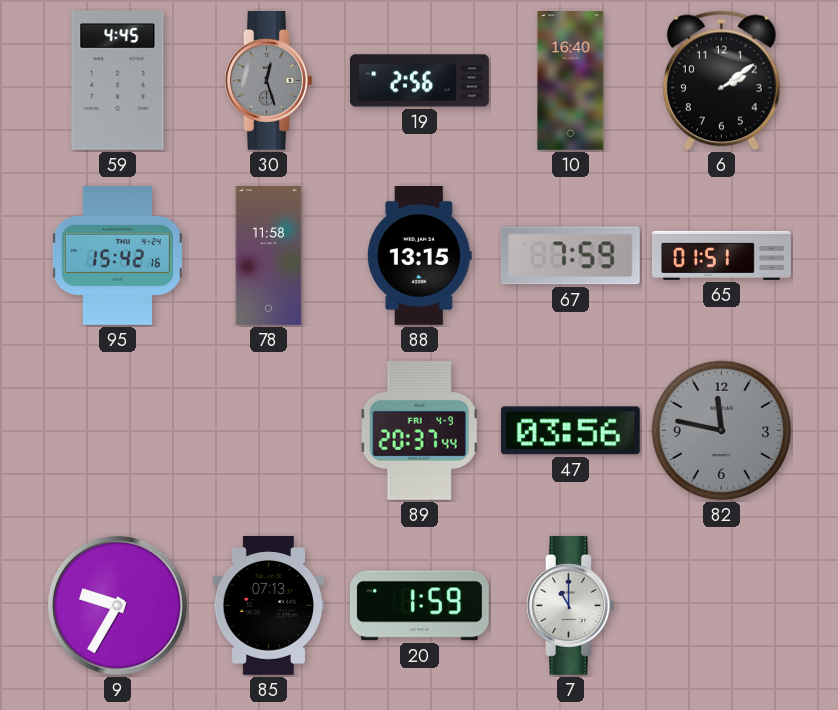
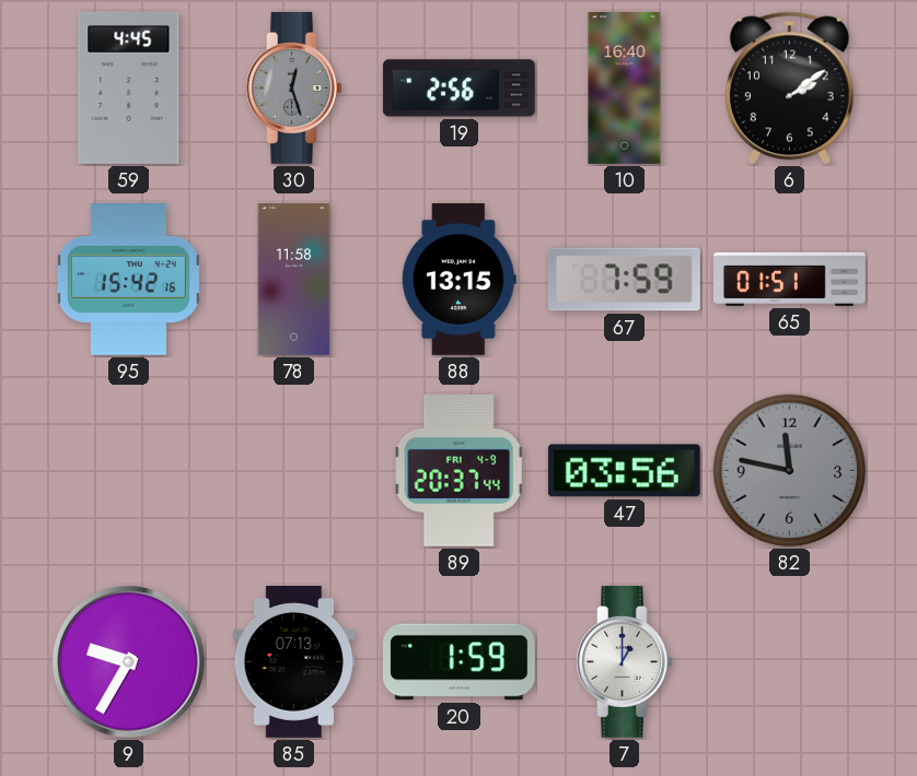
7: 11:00 -> 1:00 (625, 661)
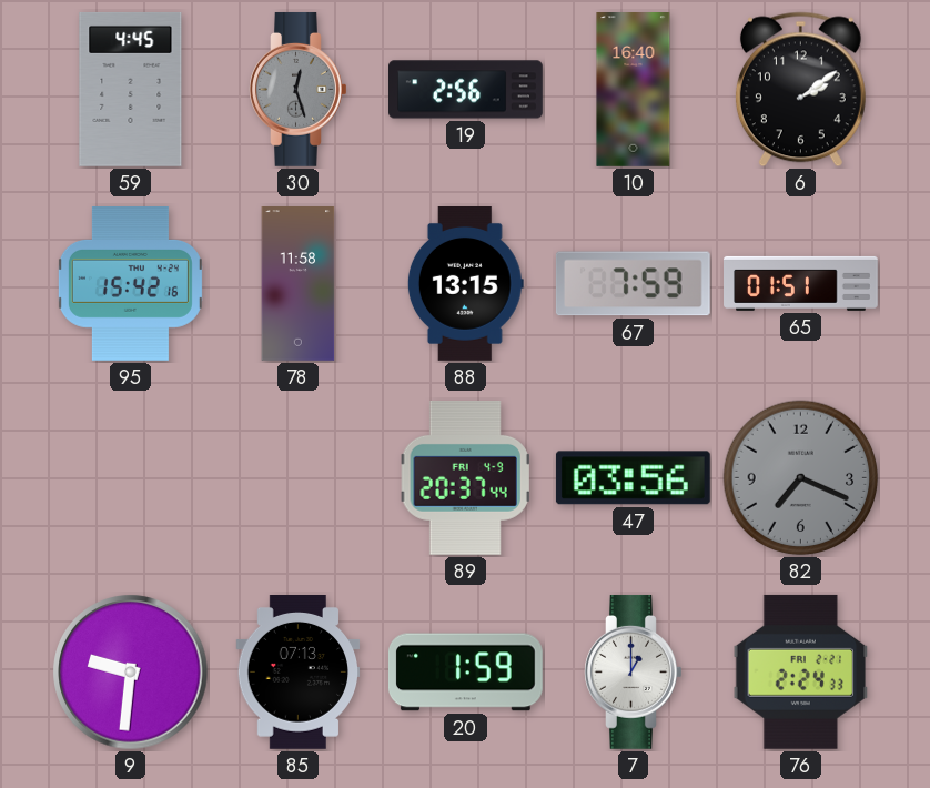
82: 11:47 -> 7:19 (801, 478)
9: 9:35 -> 9:31 (131, 673)
76: none -> 2:24 (801, 671)
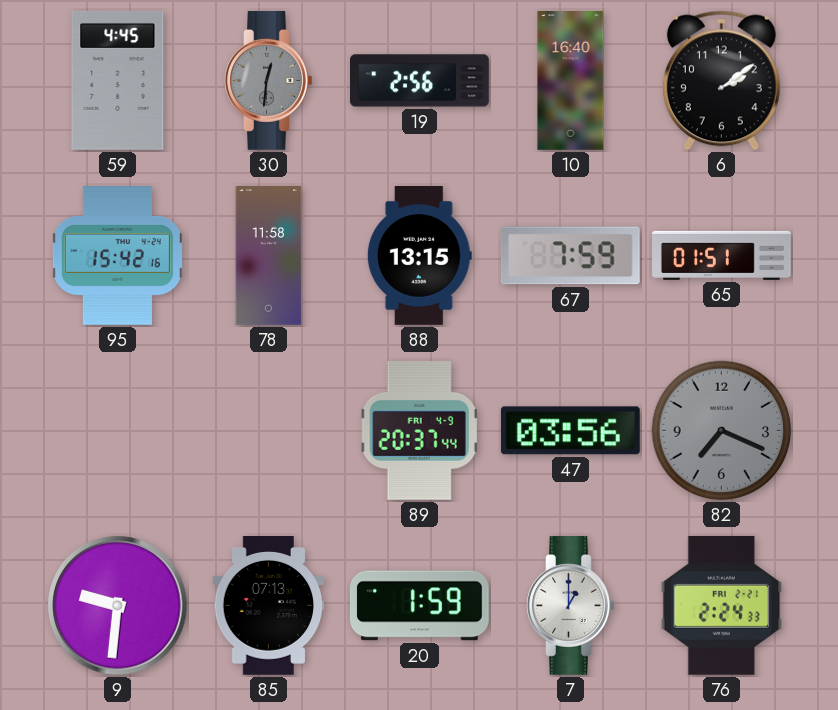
30: 12:27 -> 12:31 (269, 80)
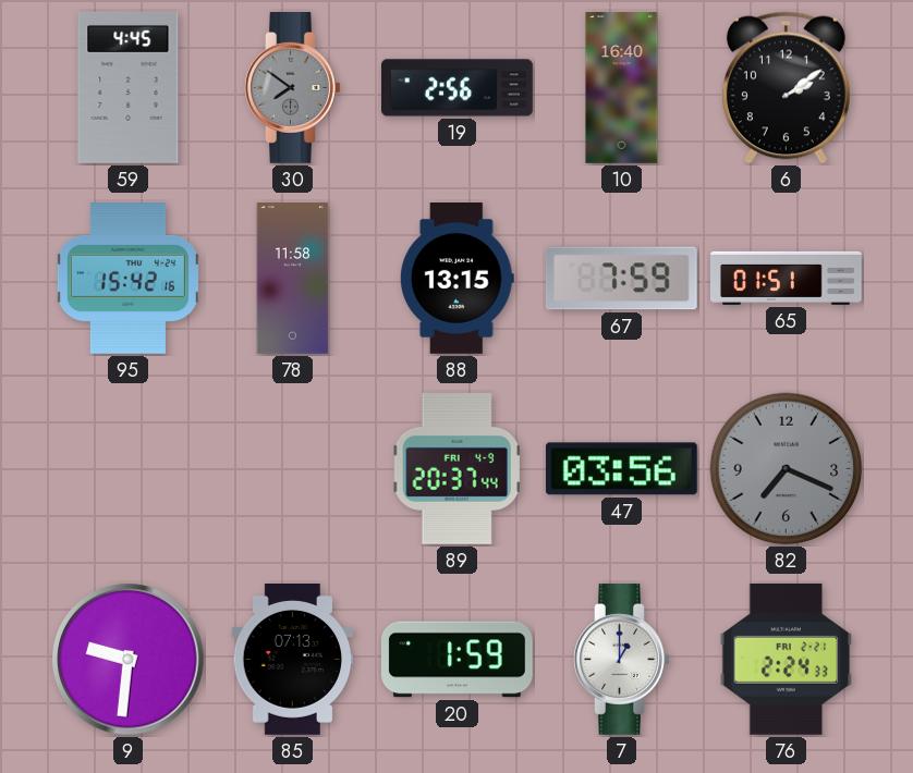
30: 12:31 -> 7:51 (293, 87)
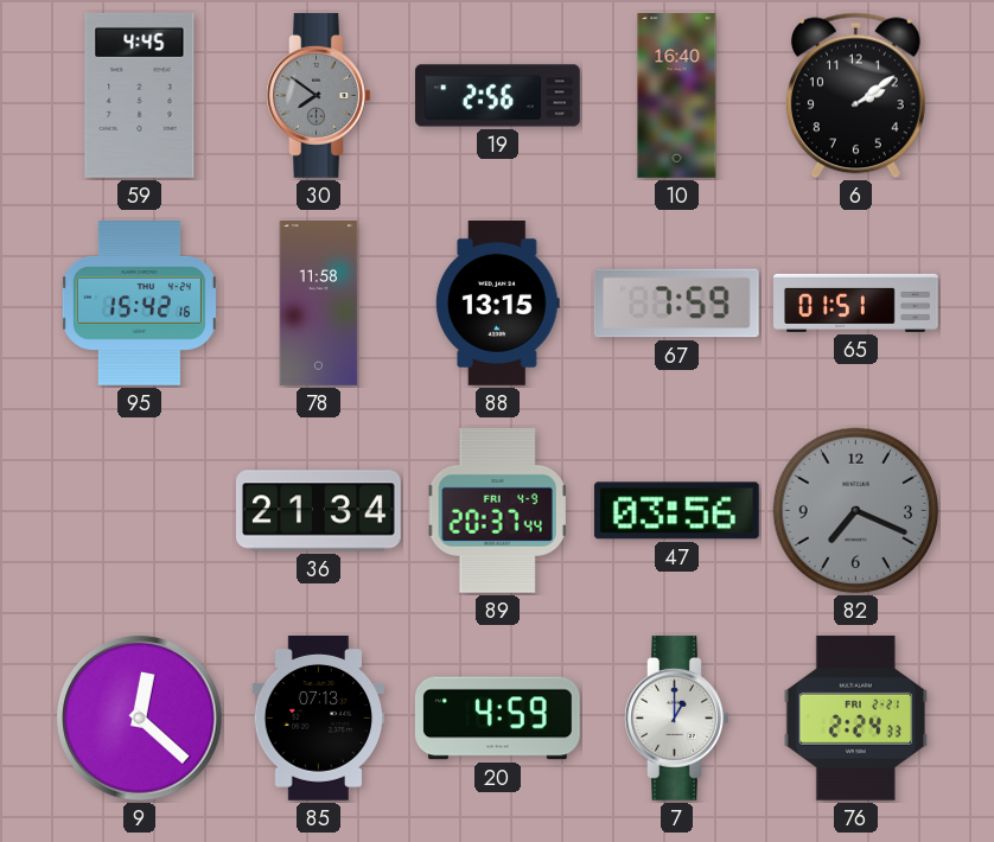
36: none -> 21:34 (319, 511)
9: 9:31 -> 12:22 (140, 719)
20: 1:59 -> 4:59 (497, 719)
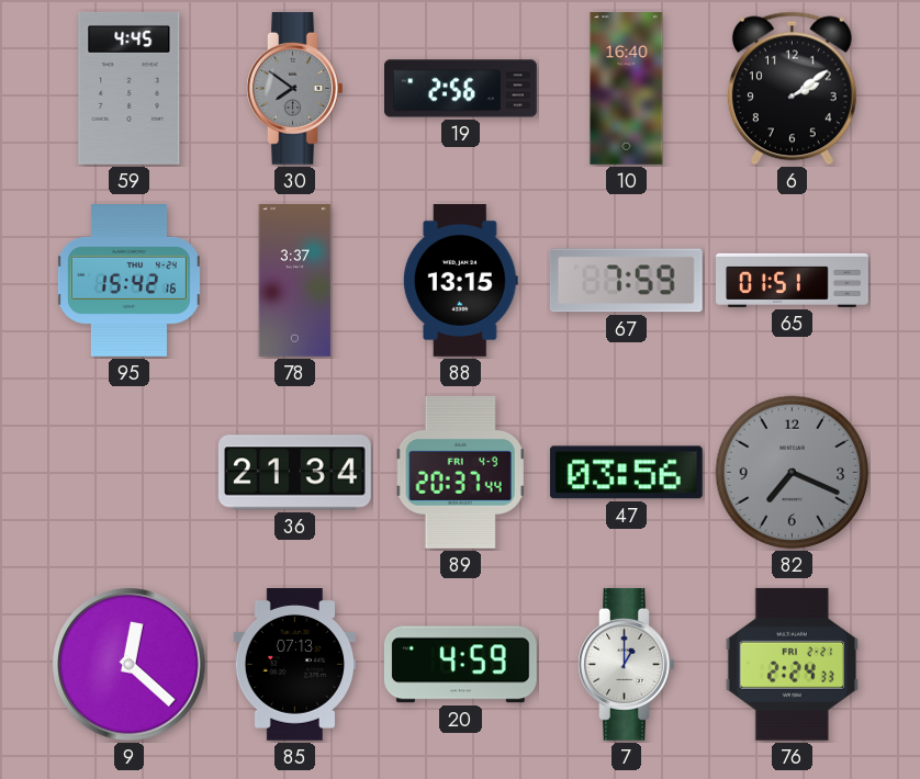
78: 11:58 -> 3:37 (295, 281)
